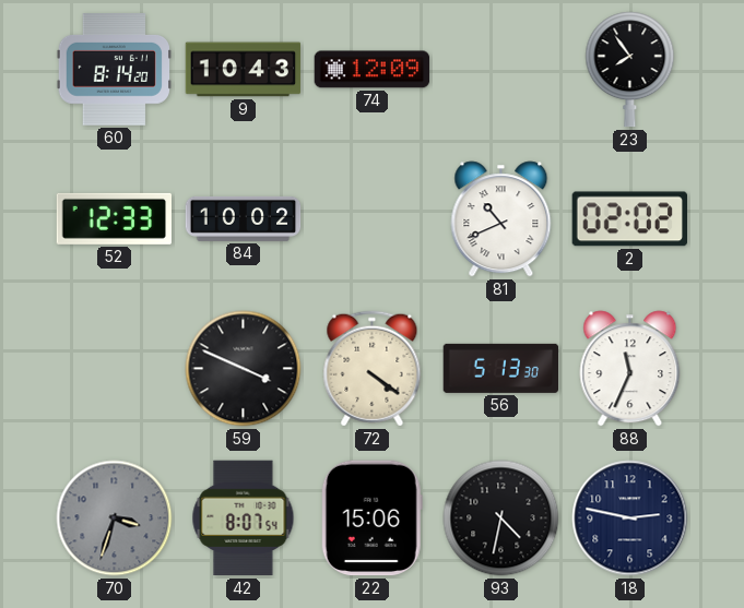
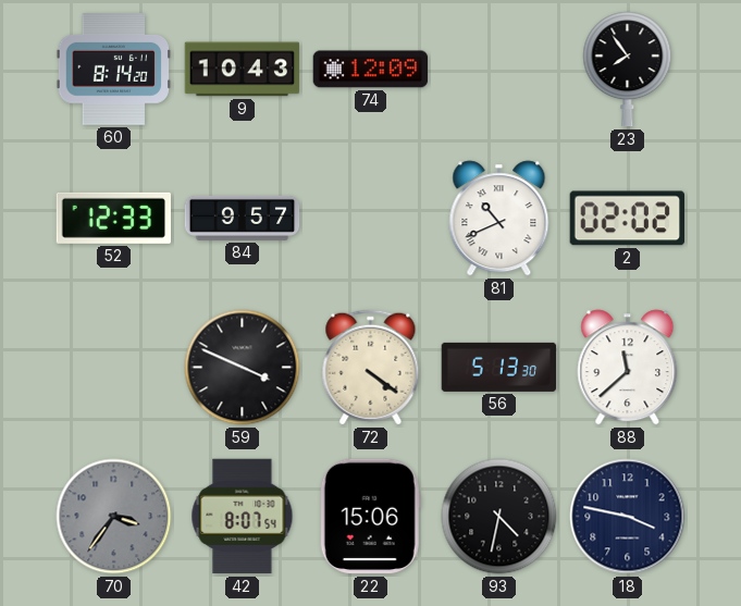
84: 10:02 -> 9:57 (243, 218)
88: 11:34 -> 11:38 (628, 368)
70: 3:33 -> 3:36 (114, 517)
18: 2:47 -> 3:47 (628, 517)
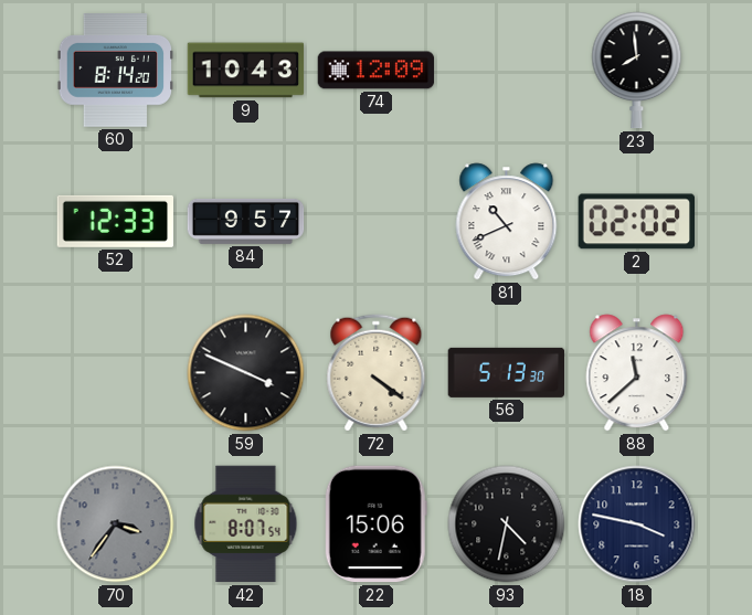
23: 7:54 -> 7:59 (637, 71)
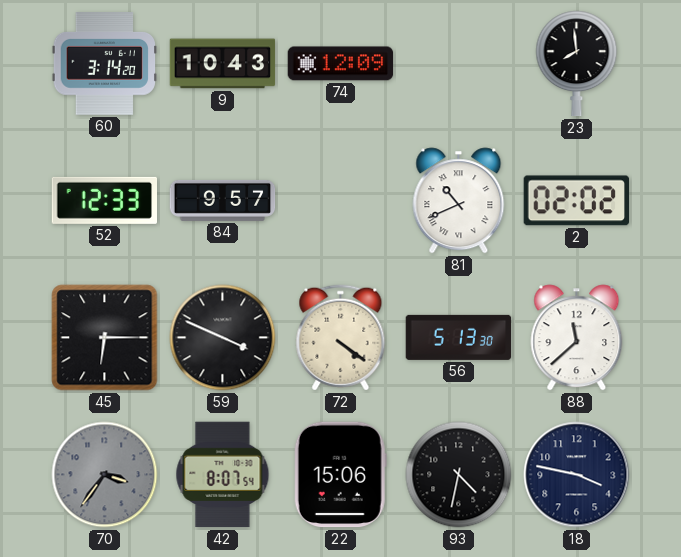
60: 8:14 -> 3:14 (105, 64)
45: none -> 6:15 (105, 338)
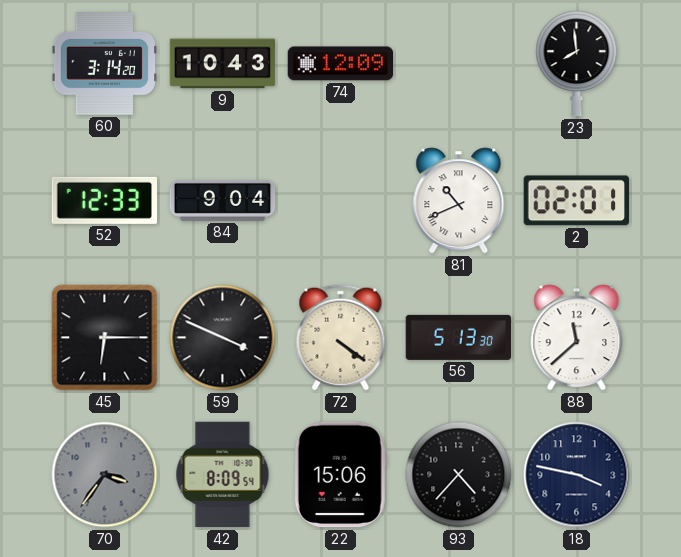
84: 9:57 -> 9:04 (223, 200)
2: 02:02 -> 02:01 (576, 201)
42: 8:07 -> 8:09 (223, 475)
93: 4:32 -> 4:37 (459, 475)
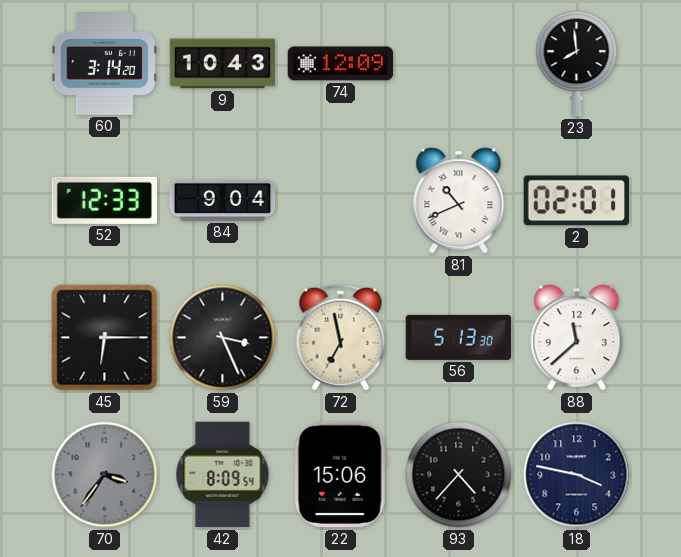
59: 3:49 -> 3:26 (223, 338)
72: 4:21 -> 6:58 (341, 338)
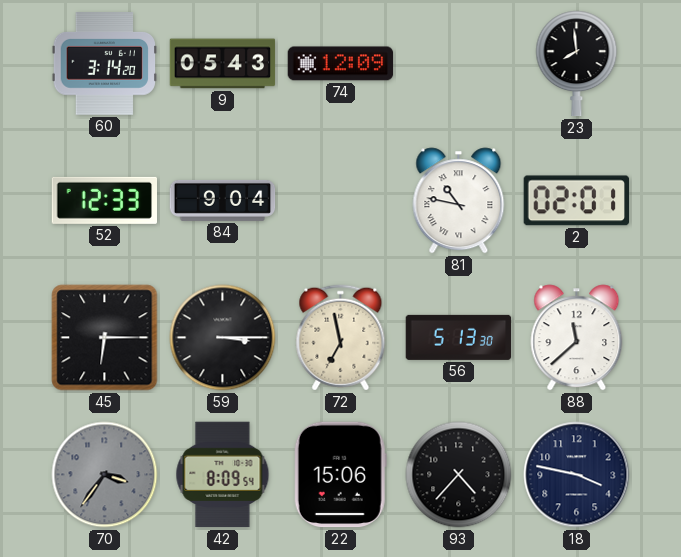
9: 10:43 -> 05:43 (223, 64)
81: 10:41 -> 10:47 (459, 201)
59: 3:26 -> 3:15 (223, 338)
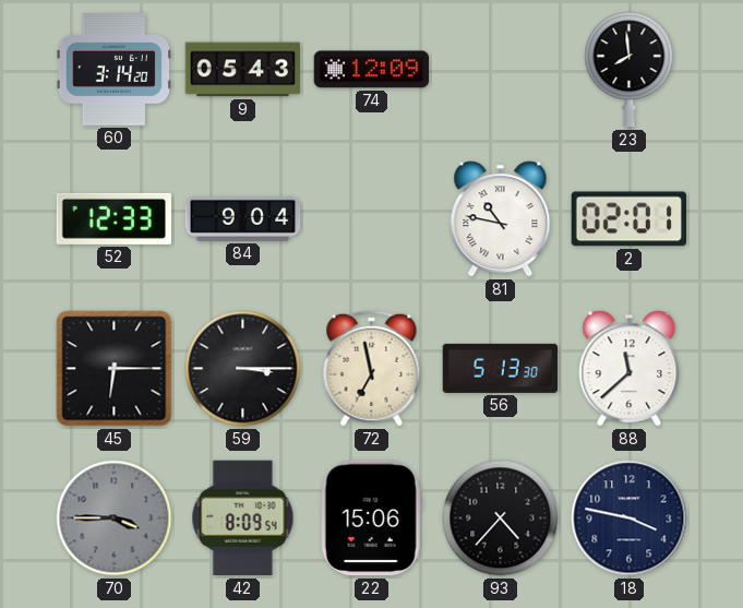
70: 3:36 -> 3:45 (115, 518)
